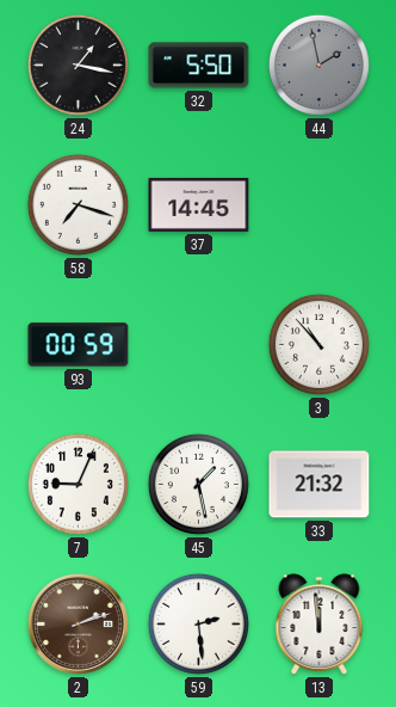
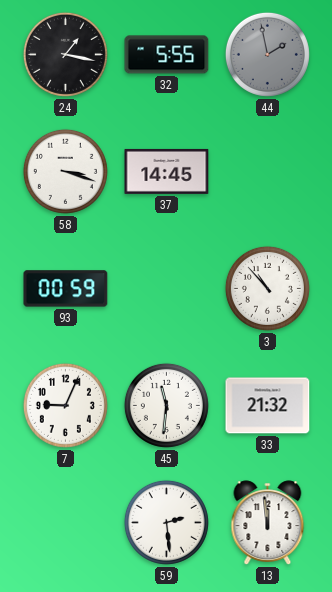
32: 5:50 -> 5:55 (167, 55)
58: 7:18 -> 3:18 (65, 171)
45: 1:28 -> 11:31 (166, 405)
2: 2:12 -> none (78, 623)
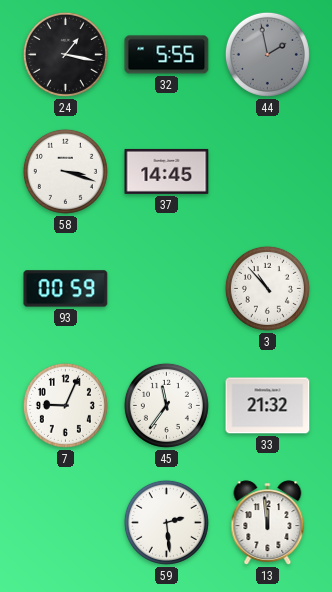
45: 11:31 -> 11:36 (166, 405)
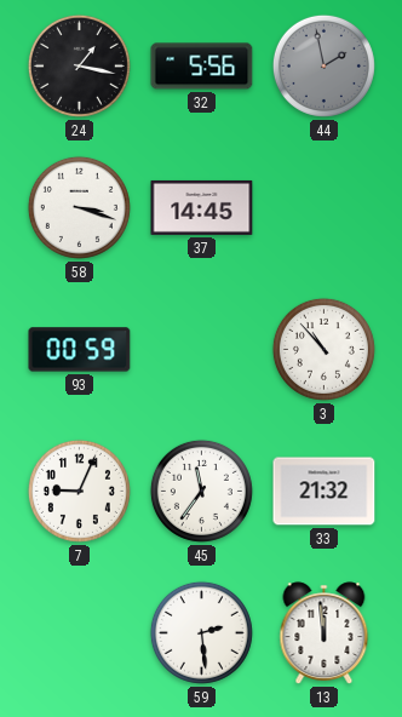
32: 5:55 -> 5:56 (202, 67)
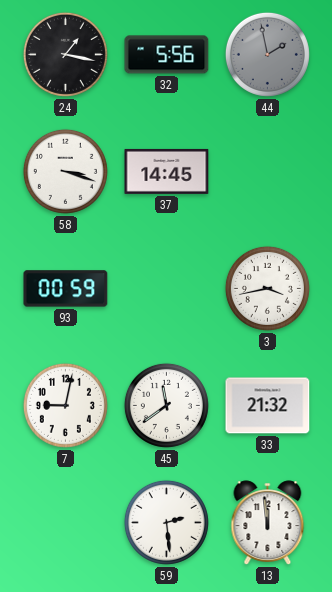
3: 10:53 -> 3:43 (267, 288)
7: 9:04 -> 9:02 (65, 405)
45: 11:36 -> 11:39 (166, 405)
